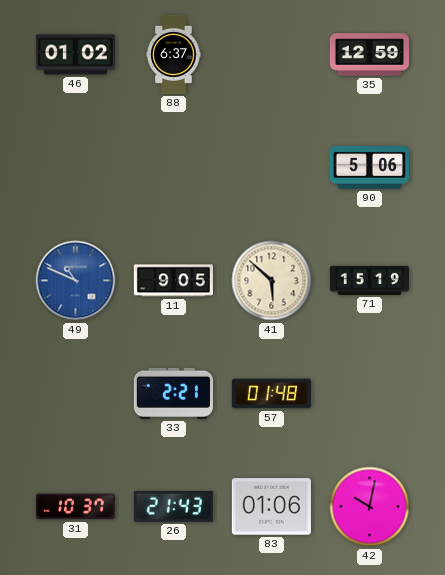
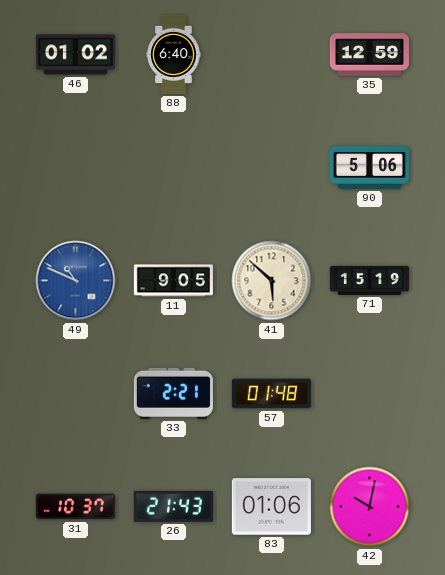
88: 6:37 -> 6:40 (174, 54)
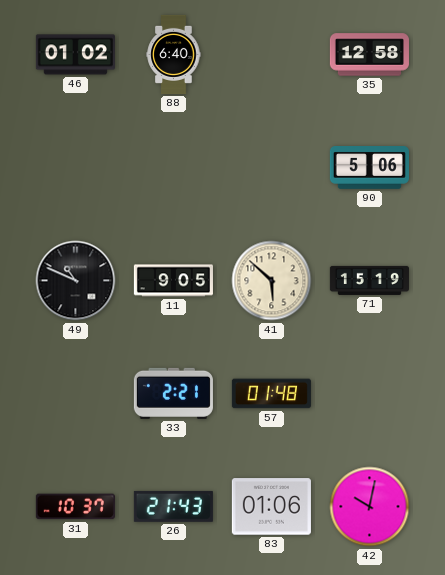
35: 12:59 -> 12:58 (369, 55)
49 dial: blue -> black (76, 281)
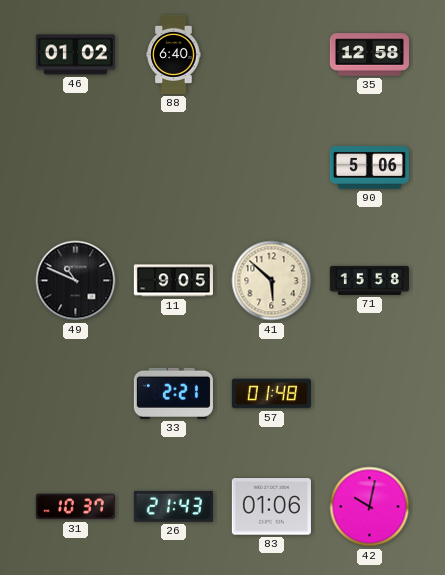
71: 15:19 -> 15:58 (369, 280)
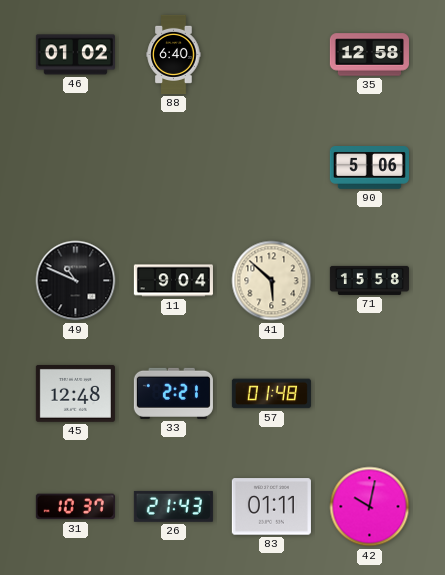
11: 9:05 -> 9:04 (173, 281)
45: none -> 12:48 (75, 393)
83: 01:06 -> 01:11 (271, 507)
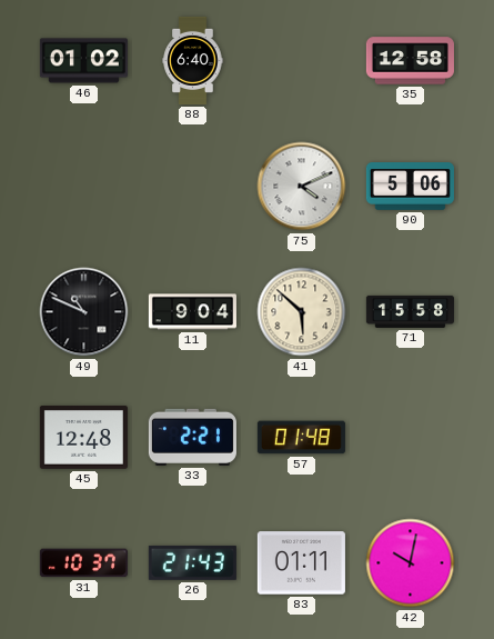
75: none -> 4:11 (302, 187)
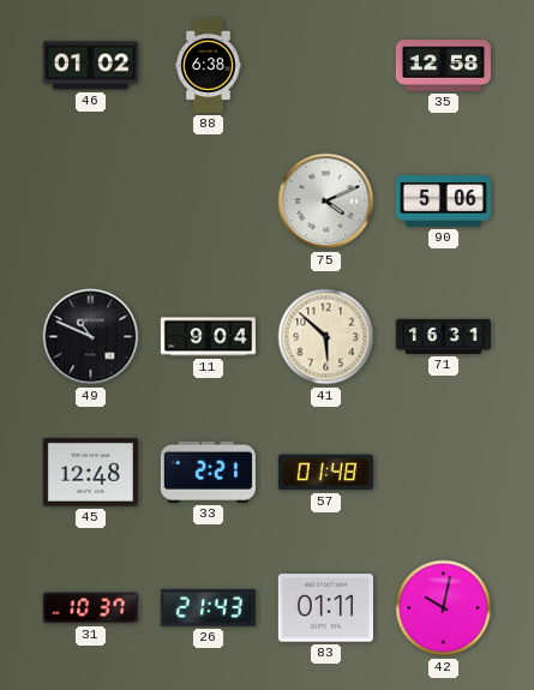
88: 6:40 -> 6:38 (209, 65)
71: 15:58 -> 16:31 (443, 336)
